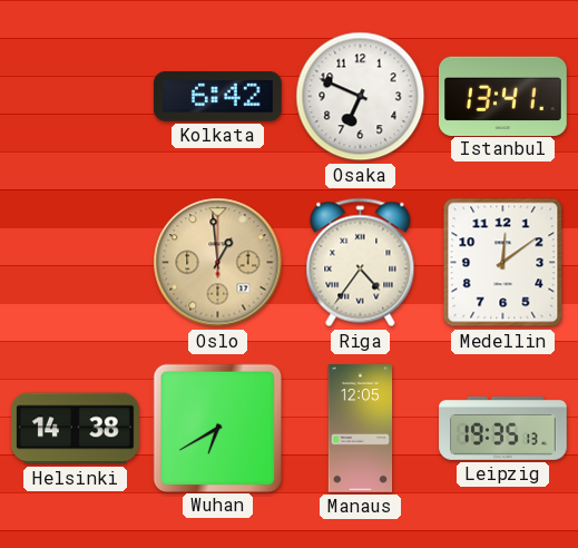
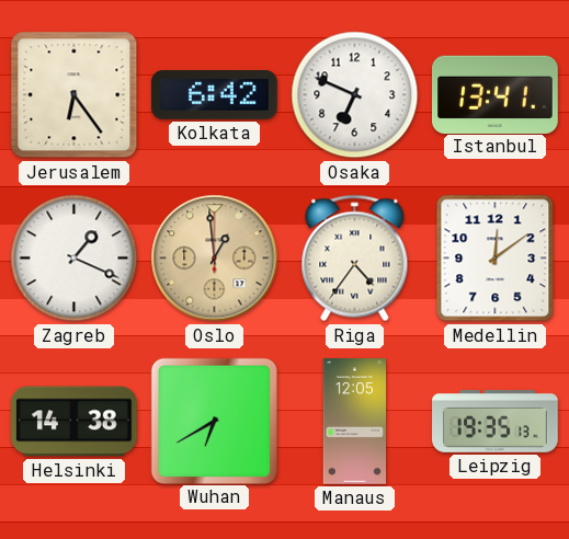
Jerusalem: none -> 6:24 (75, 95)
Zagreb: none -> 1:19 (75, 259)
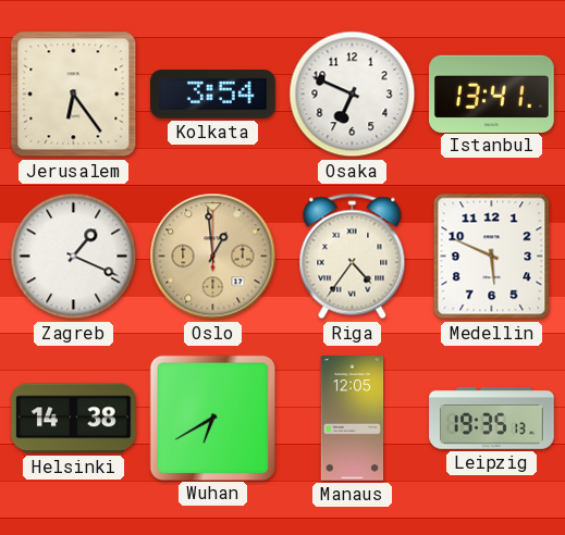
Kolkata: 6:42 -> 3:54 (213, 95)
Medellin: 12:09 -> 5:49 (492, 257)
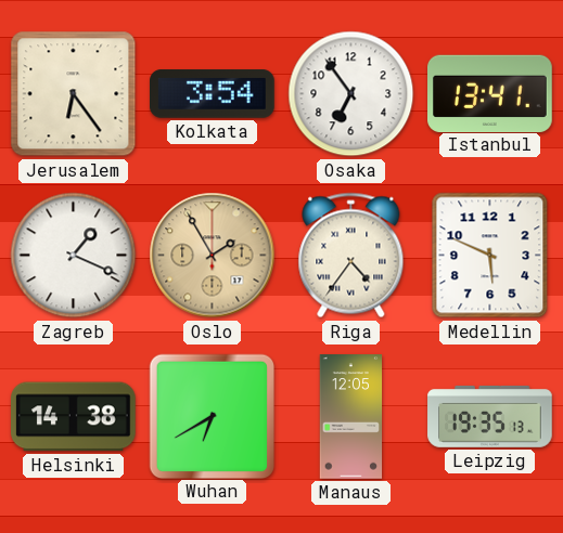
Osaka: 6:49 -> 6:54 (351, 94)
Oslo: 12:59 -> 1:55 (213, 256)
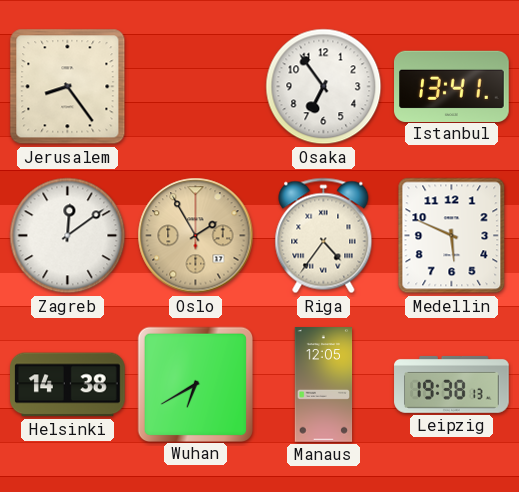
Jerusalem: 6:24 -> 8:24 (68, 87)
Kolkata: 3:54 -> none (213, 94)
Zagreb: 1:19 -> 12:09 (68, 236)
Leipzig: 19:35 -> 19:38 (452, 384)
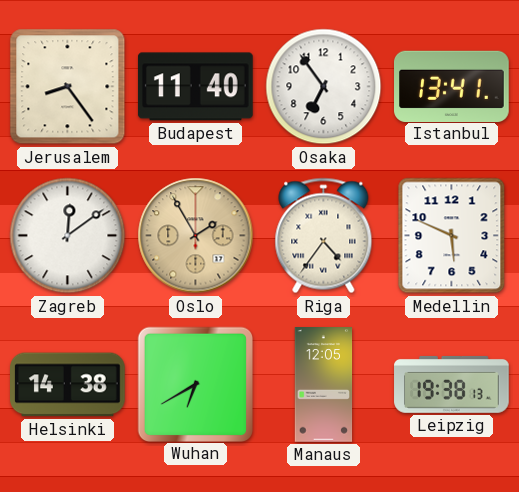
Budapest: none -> 11:40 (195, 87)
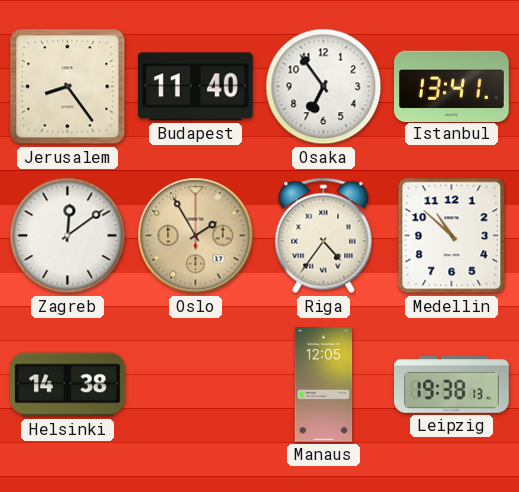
Medellin: 5:49 -> 10:52 (452, 236)
Wuhan: 6:40 -> none (195, 384)
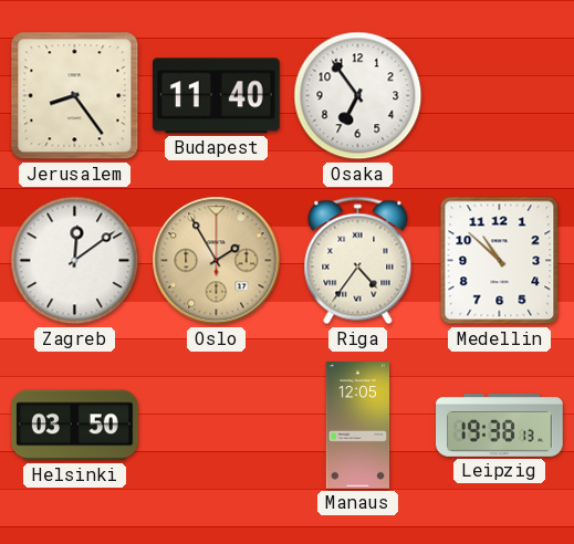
Istanbul: 13:41 -> none (452, 86)
Helsinki: 14:38 -> 03:50 (75, 426)
